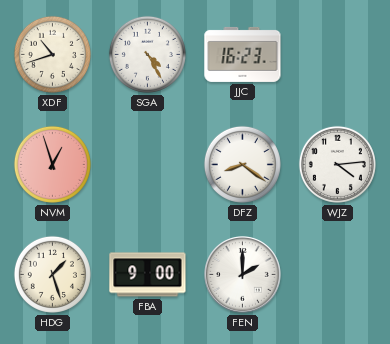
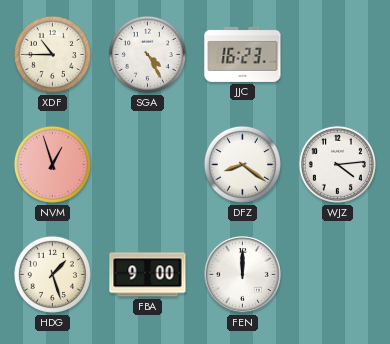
XDF: 10:42 -> 10:45 (52, 54)
FEN: 2:00 -> 12:00 (243, 275)
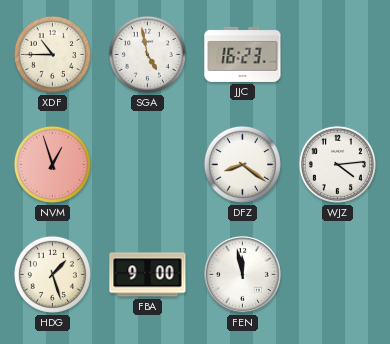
SGA: 4:25 -> 4:58 (147, 54)
FEN: 12:00 -> 11:58 (243, 275)
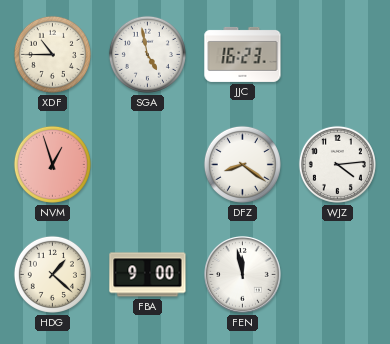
HDG: 1:27 -> 1:22 (52, 274)
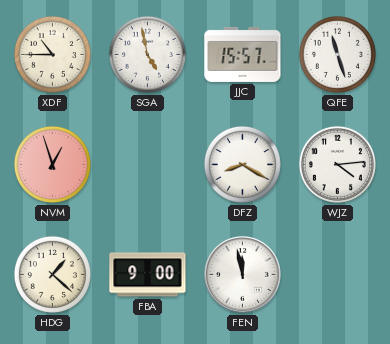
JJC: 16:23 -> 15:57 (243, 54)
QFE: none -> 11:27 (337, 54)
DFZ: 8:21 -> 8:20 (242, 164)
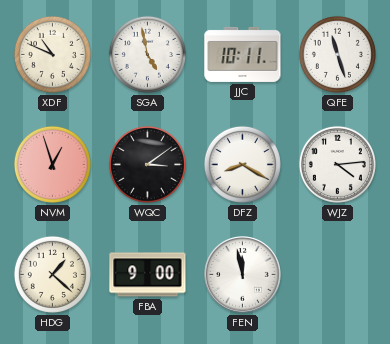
XDF: 10:45 -> 10:49 (52, 54)
JJC: 15:57 -> 10:11 (243, 54)
WQC: none -> 3:09 (147, 164)
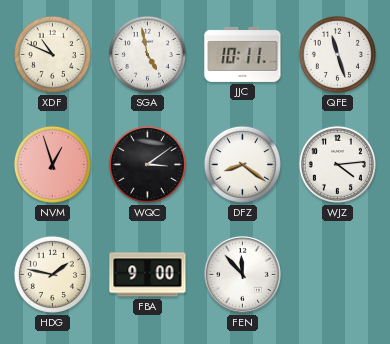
DFZ: 8:20 -> 8:21 (242, 164)
HDG: 1:22 -> 1:47 (52, 274)
FEN: 11:58 -> 11:53 (243, 275)
